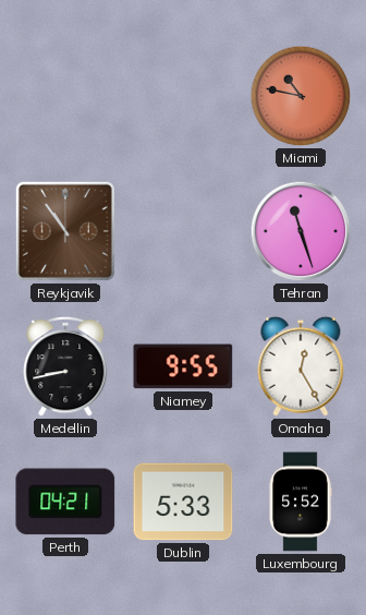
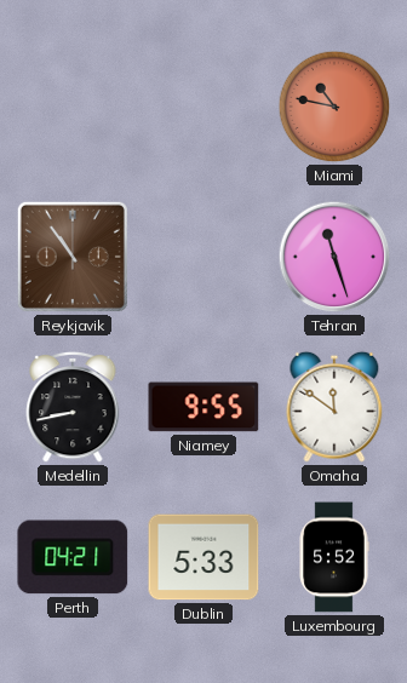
Omaha: 12:25 -> 11:51 (334, 407)
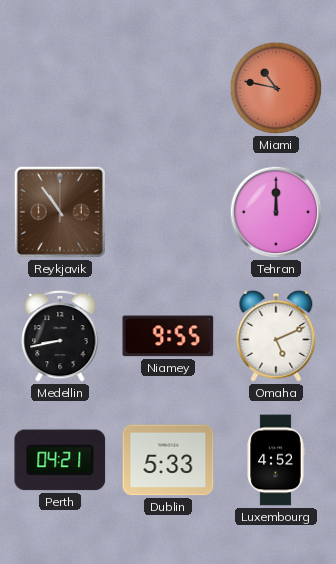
Tehran: 11:27 -> 12:00 (276, 212)
Omaha: 11:51 -> 5:11 (276, 336)
Luxembourg: 5:52 -> 4:52 (276, 460)
